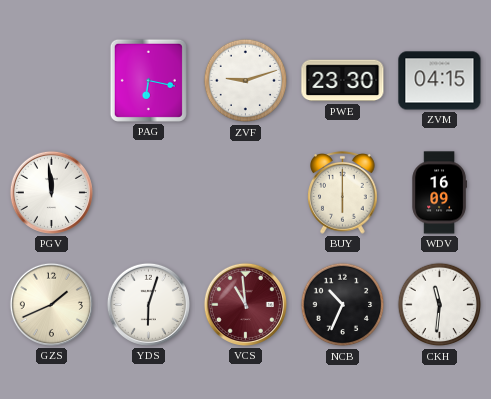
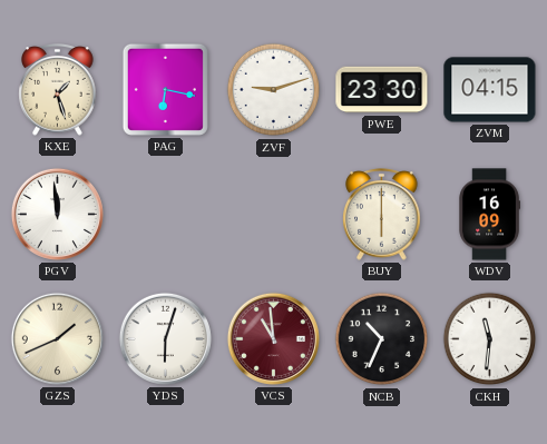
KXE: none -> 1:27 (58, 90)
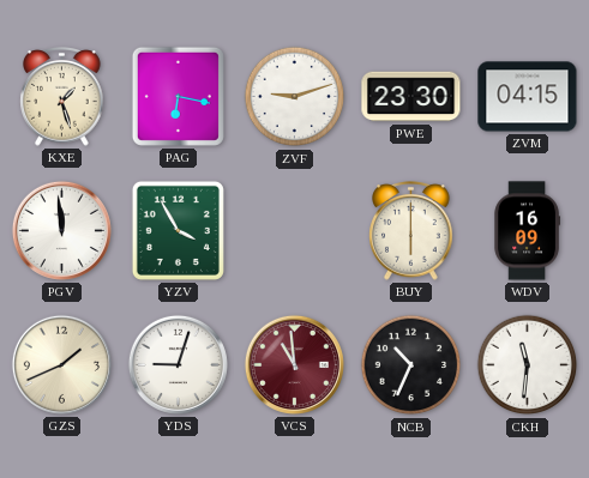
YZV: none -> 3:55 (178, 230)
YDS: 6:03 -> 9:03 (178, 364)
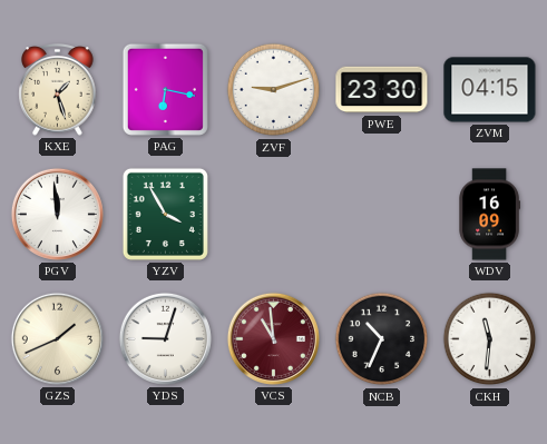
BUY: 6:00 -> none (411, 231)
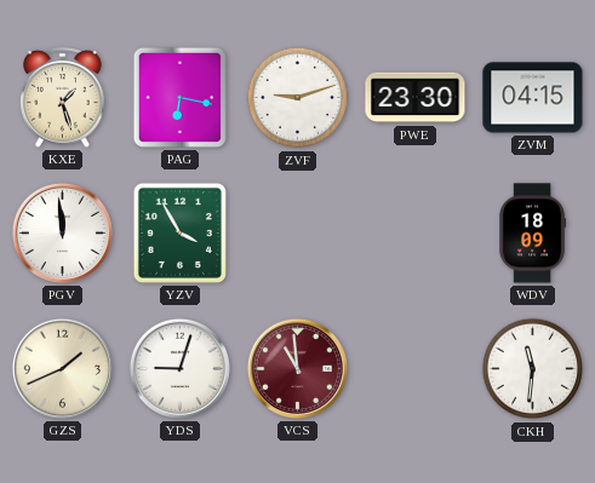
WDV: 16:09 -> 18:09 (532, 234)
NCB: 10:34 -> none (382, 339)
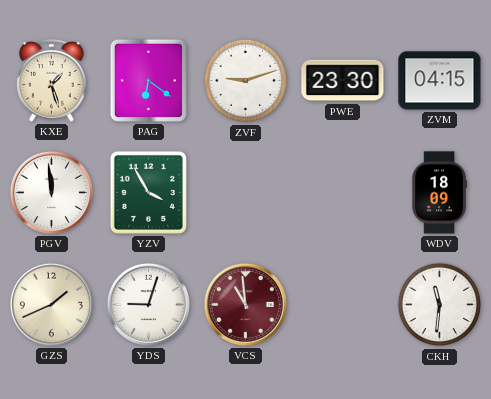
PAG: 6:17 -> 6:21 (148, 80)
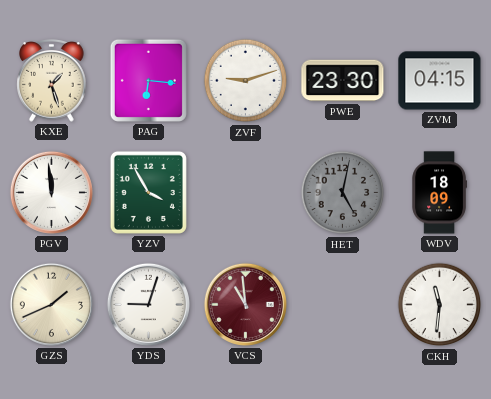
PAG: 6:21 -> 6:16 (148, 80)
HET: none -> 5:02 (343, 193)
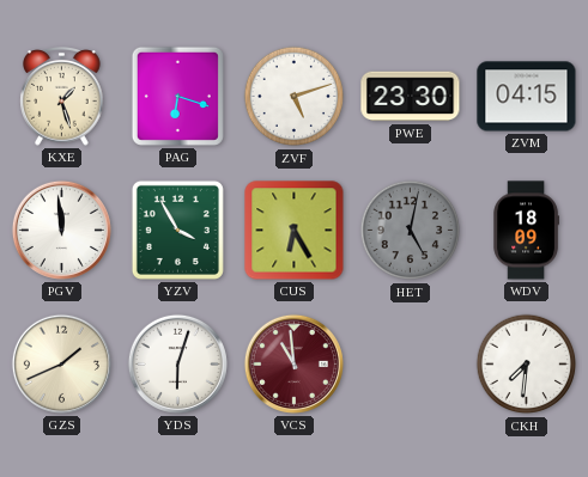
PAG: 6:16 -> 6:18 (177, 96)
ZVF: 9:12 -> 5:12 (295, 97)
CUS: none -> 6:25 (295, 231)
YDS: 9:03 -> 6:03 (177, 363)
CKH: 11:31 -> 7:31 (527, 365)
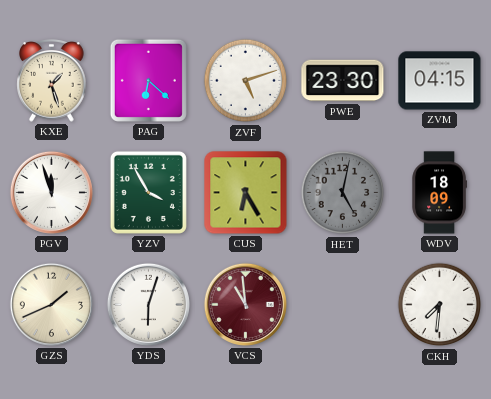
PAG: 6:18 -> 6:22 (148, 80)
PGV: 11:59 -> 11:57 (51, 192)
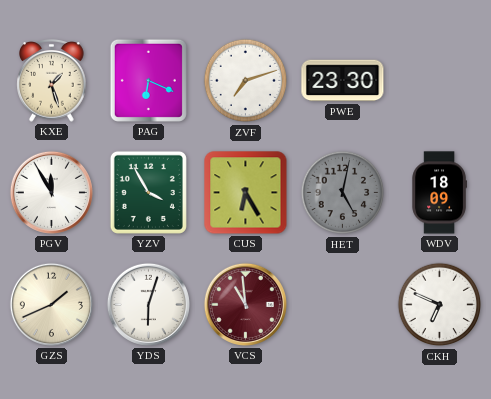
PAG: 6:22 -> 6:19 (148, 80)
ZVF: 5:12 -> 7:12 (246, 81)
ZVM: 04:15 -> none (440, 81)
PGV: 11:57 -> 11:55 (51, 192)
CKH: 7:31 -> 6:49 (440, 305)
